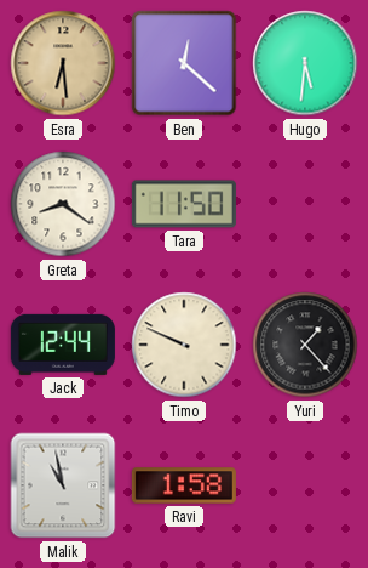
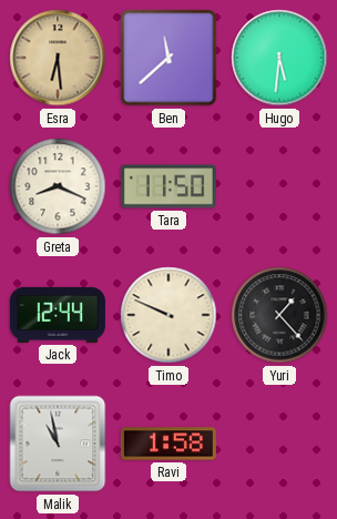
Ben: 12:22 -> 11:38 (168, 58)
Greta: 8:21 -> 8:19 (58, 186)
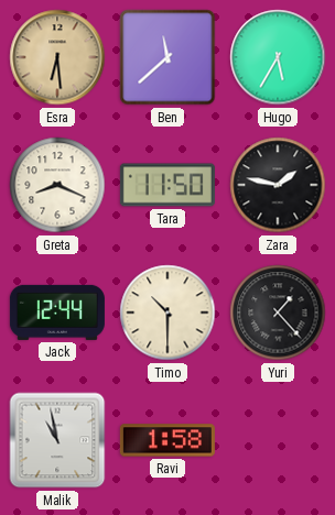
Hugo: 5:31 -> 5:35 (278, 57)
Zara: none -> 1:47 (278, 185)
Timo: 9:49 -> 10:30 (167, 313)
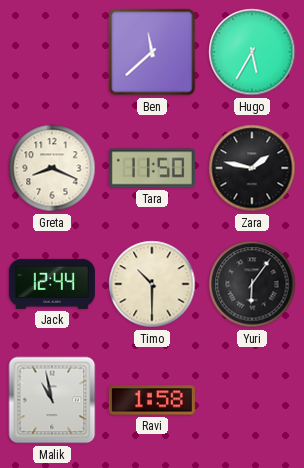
Esra: 6:29 -> none (57, 57)
Yuri: 1:23 -> 6:06 (252, 284)
